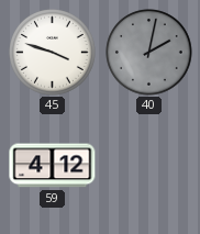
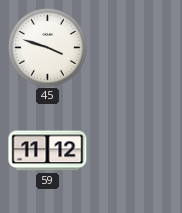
40: 2:02 -> none (149, 53)
59: 4:12 -> 11:12 (48, 151)
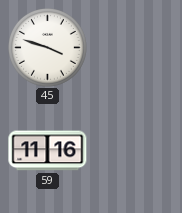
59: 11:12 -> 11:16 (48, 151)
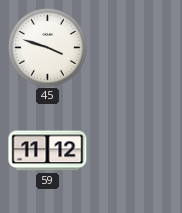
59: 11:16 -> 11:12 (48, 151)
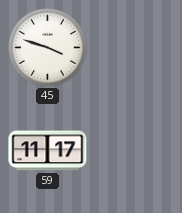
59: 11:12 -> 11:17 (48, 151)
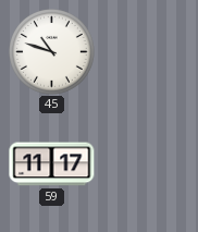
45: 3:48 -> 10:48 (52, 52)
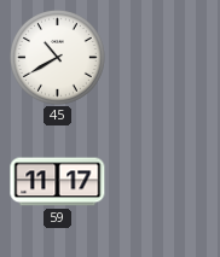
45: 10:48 -> 10:40 (58, 58)
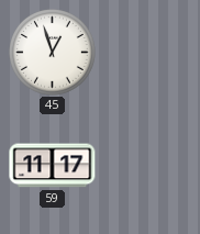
45: 10:40 -> 12:57 (53, 53)
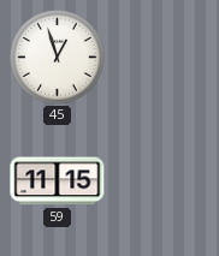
59: 11:17 -> 11:15 (58, 181)
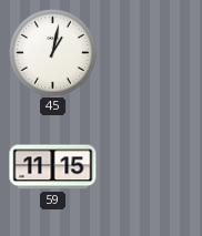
45: 12:57 -> 1:02 (53, 53)
